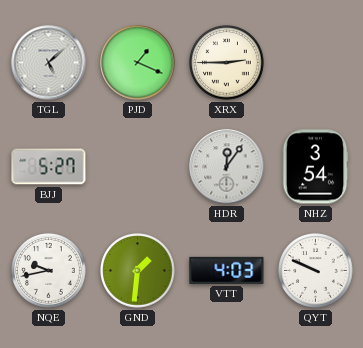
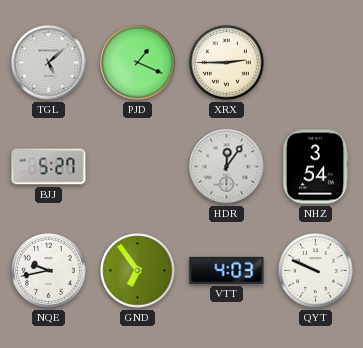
GND: 1:31 -> 6:54 (138, 271)
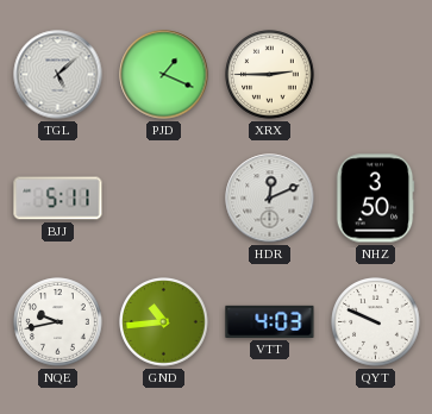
BJJ: 5:27 -> 5:11 (58, 199)
HDR: 12:06 -> 12:11 (270, 199)
NHZ: 3:54 -> 3:50 (375, 199)
GND: 6:54 -> 10:44 (164, 322)
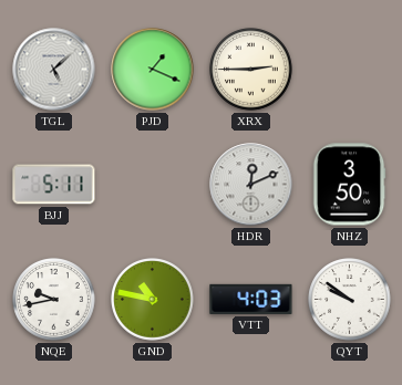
GND: 10:44 -> 10:47 (153, 300)
QYT: 9:49 -> 9:51 (350, 300)
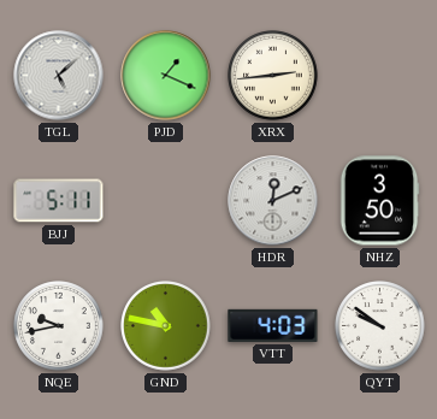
XRX: 2:45 -> 2:44 (273, 76)
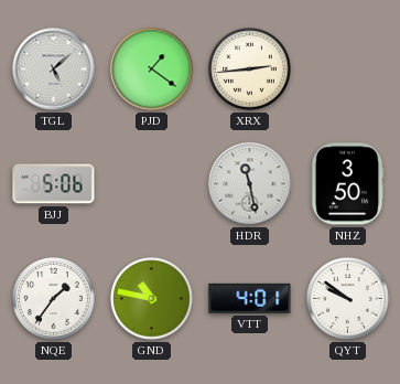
PJD: 1:19 -> 1:21 (152, 70)
BJJ: 5:11 -> 5:06 (54, 184)
HDR: 12:11 -> 11:28 (250, 184)
NQE: 9:43 -> 1:36 (54, 299)
VTT: 4:03 -> 4:01 (250, 298)
